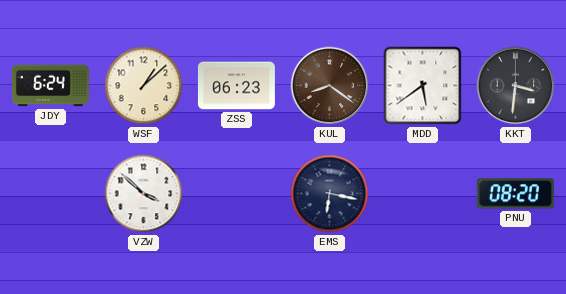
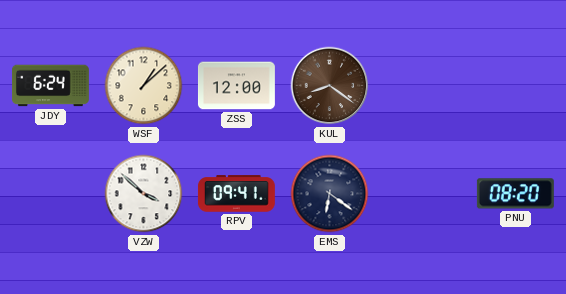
ZSS: 06:23 -> 12:00 (236, 86)
MDD: 5:39 -> none (423, 86)
KKT: 3:31 -> none (516, 86)
RPV: none -> 09:41 (236, 194)
EMS: 6:17 -> 6:21 (330, 194)
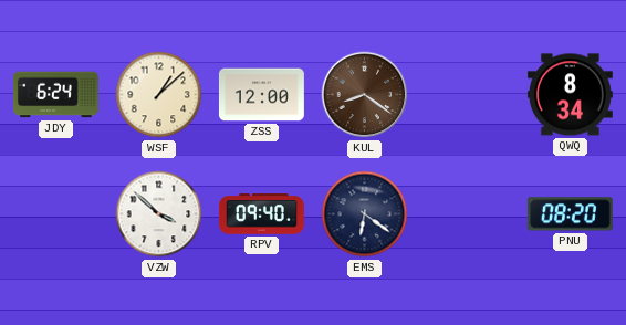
QWQ: none -> 8:34 (570, 95)
RPV: 09:41 -> 09:40 (261, 214)
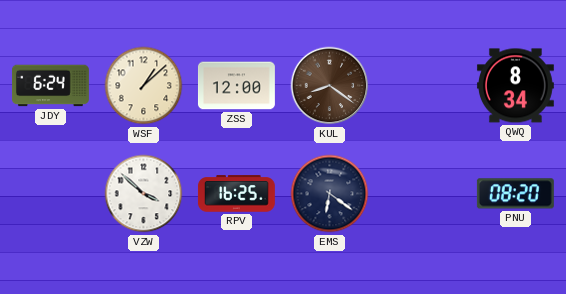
RPV: 09:40 -> 16:25 (236, 194)
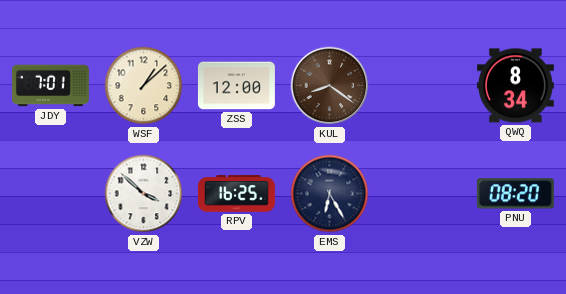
JDY: 6:24 -> 7:01 (51, 86)
EMS: 6:21 -> 6:25 (330, 194)
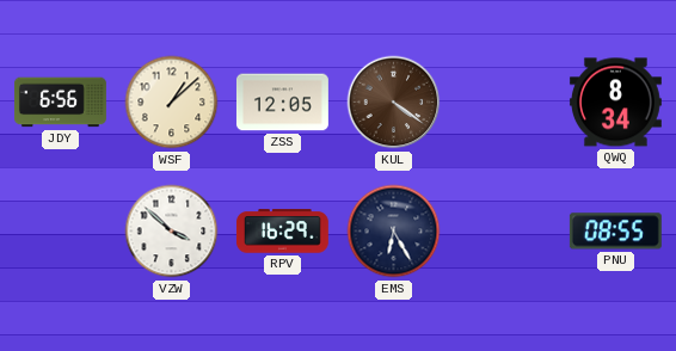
JDY: 7:01 -> 6:56 (61, 103)
ZSS: 12:00 -> 12:05 (282, 103)
KUL: 8:21 -> 4:21 (394, 103)
RPV: 16:25 -> 16:29 (282, 232)
PNU: 08:20 -> 08:55 (615, 232)
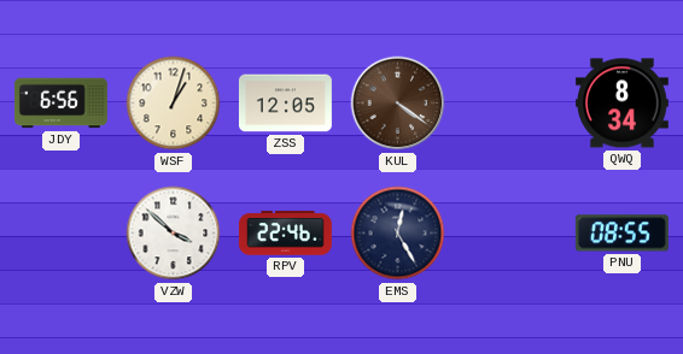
WSF: 1:08 -> 1:03 (174, 104)
RPV: 16:29 -> 22:46 (285, 234)
EMS: 6:25 -> 12:25 (398, 234)
